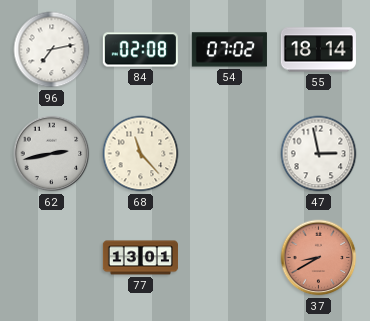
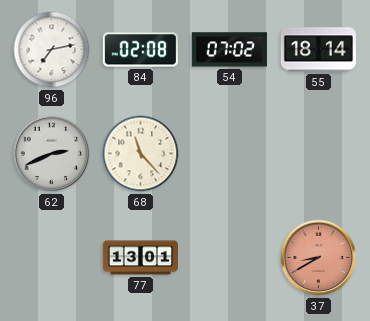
62: 2:43 -> 2:41 (52, 154)
47: 2:58 -> none (319, 154)
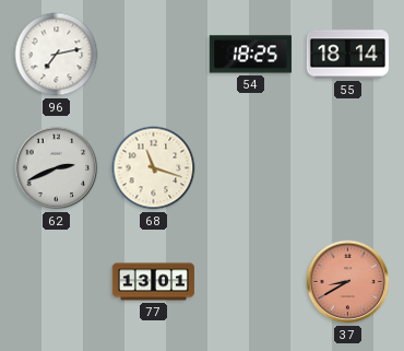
84: 02:08 -> none (140, 50)
54: 07:02 -> 18:25 (250, 55)
68: 11:23 -> 11:18 (154, 168)
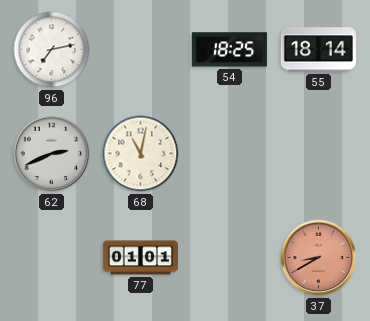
68: 11:18 -> 11:02 (141, 154)
77: 13:01 -> 01:01 (140, 258)
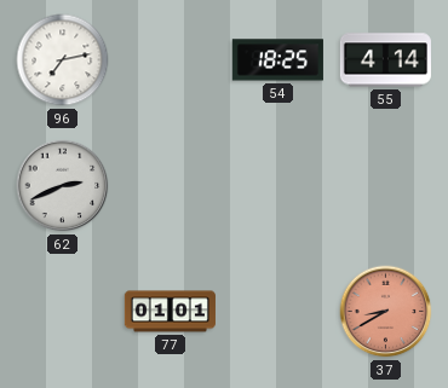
55: 18:14 -> 4:14 (385, 60)
68: 11:02 -> none (141, 154)
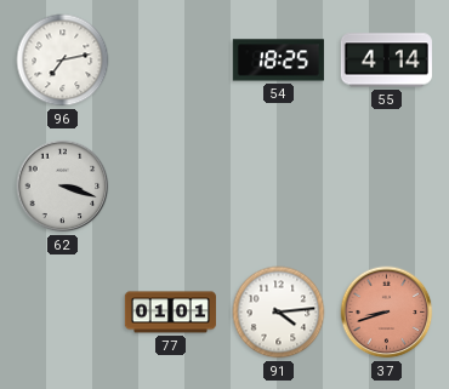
62: 2:41 -> 3:18 (63, 187)
91: none -> 4:14 (279, 313)
37: 8:40 -> 8:42 (387, 313)
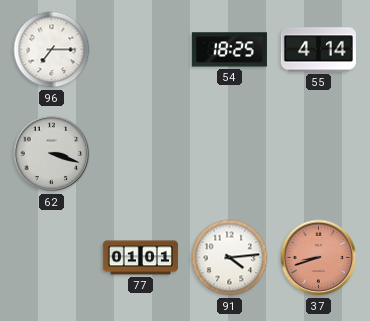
96: 7:13 -> 7:15 (52, 50)
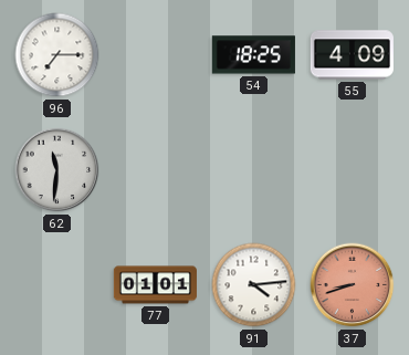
55: 4:14 -> 4:09 (352, 55)
62: 3:18 -> 11:31 (57, 170)
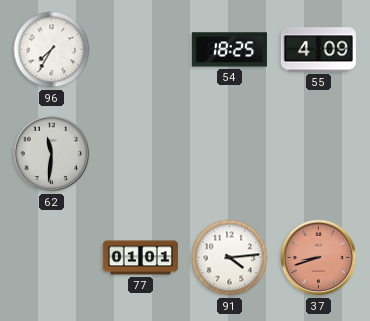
96: 7:15 -> 7:35 (52, 50)
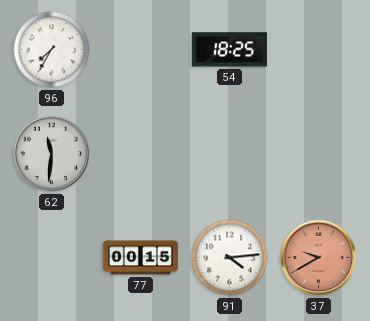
55: 4:09 -> none (318, 50)
77: 01:01 -> 00:15 (140, 258)
37: 8:42 -> 9:40 (319, 258)
